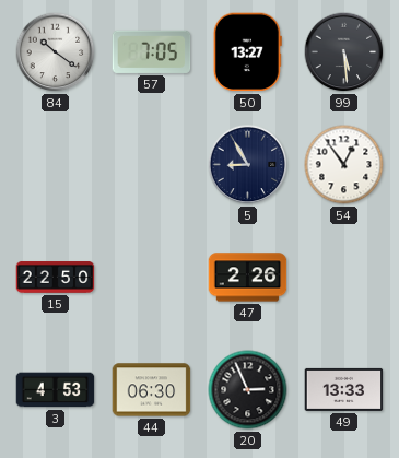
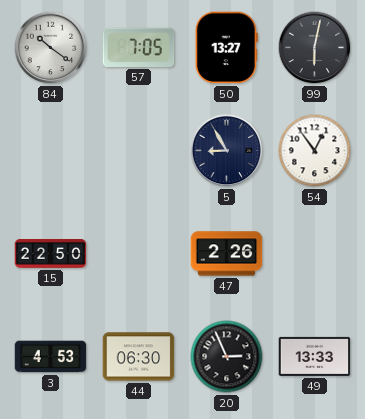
99: 5:29 -> 6:02 (315, 48)
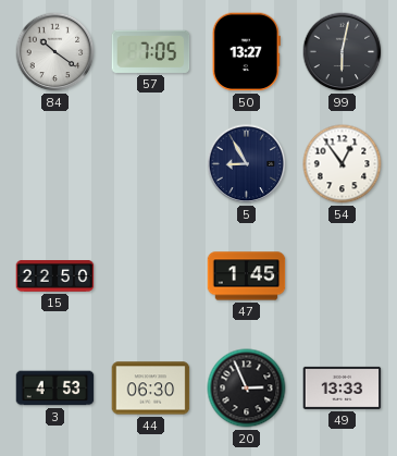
47: 2:26 -> 1:45 (247, 276)
